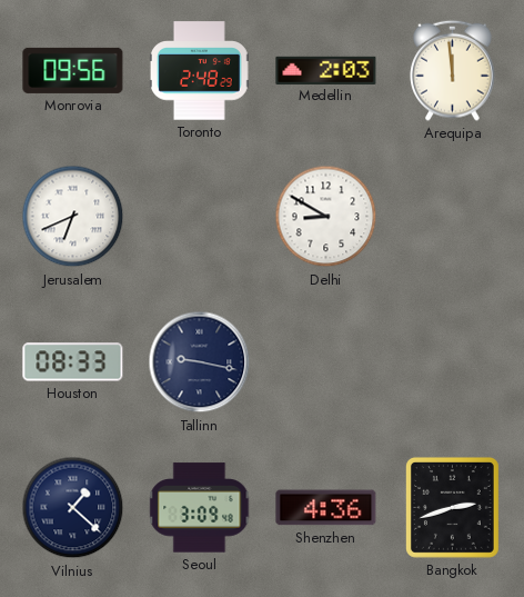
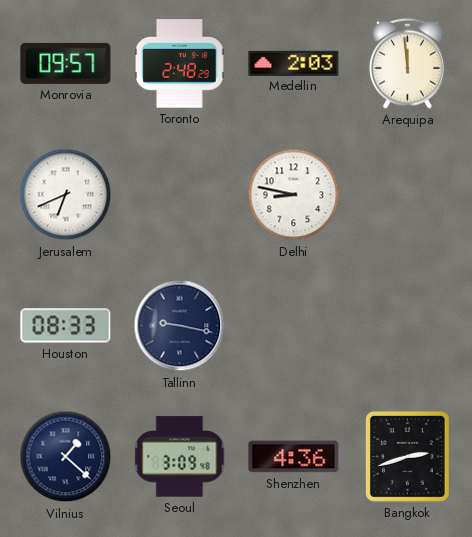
Monrovia: 09:56 -> 09:57 (66, 63)
Delhi: 8:50 -> 8:47 (294, 195)
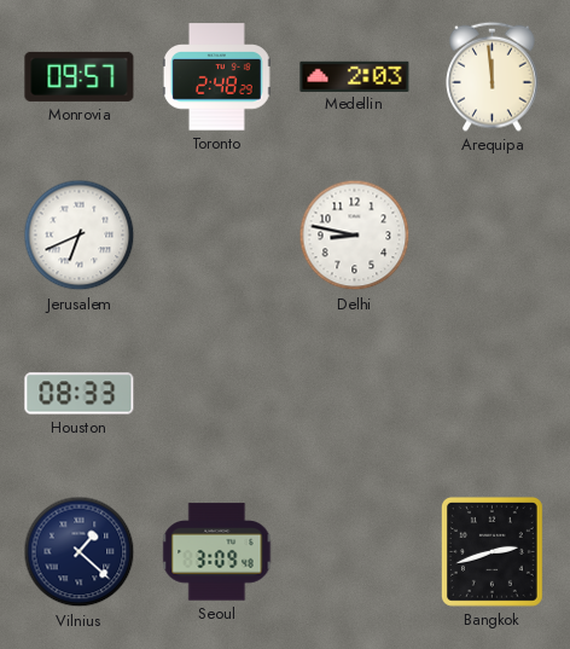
Tallinn: 9:17 -> none (180, 326)
Shenzhen: 4:36 -> none (294, 457)
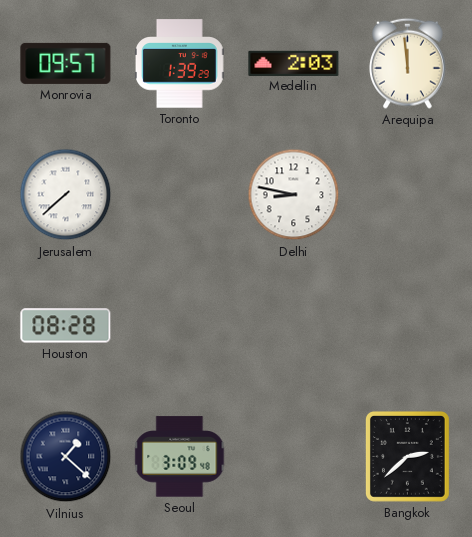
Toronto: 2:48 -> 1:39 (179, 64)
Jerusalem: 6:41 -> 7:38 (66, 195)
Houston: 08:33 -> 08:28 (66, 326)
Bangkok: 2:42 -> 2:38 (407, 456)
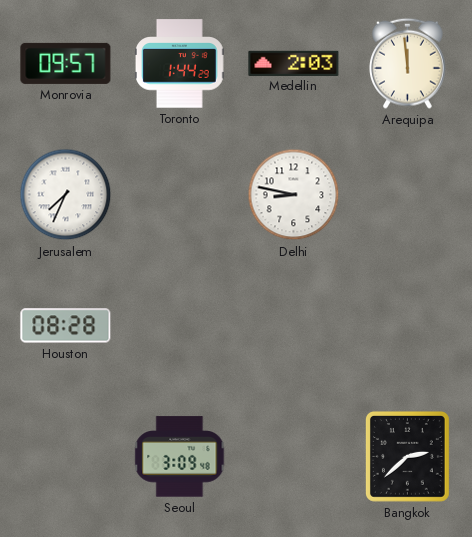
Toronto: 1:39 -> 1:44 (179, 64)
Jerusalem: 7:38 -> 7:34 (66, 195)
Vilnius: 1:22 -> none (66, 457)
